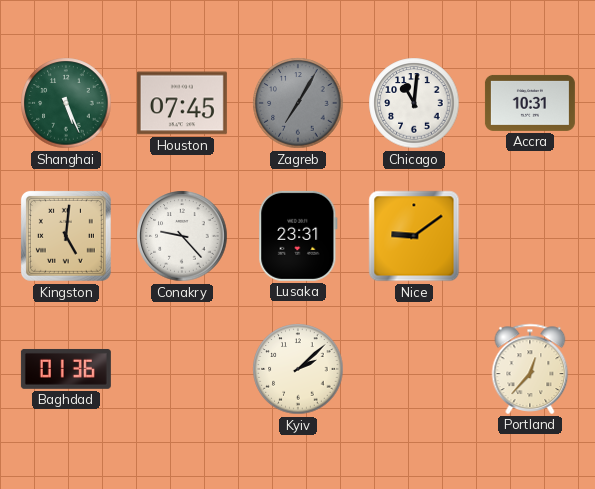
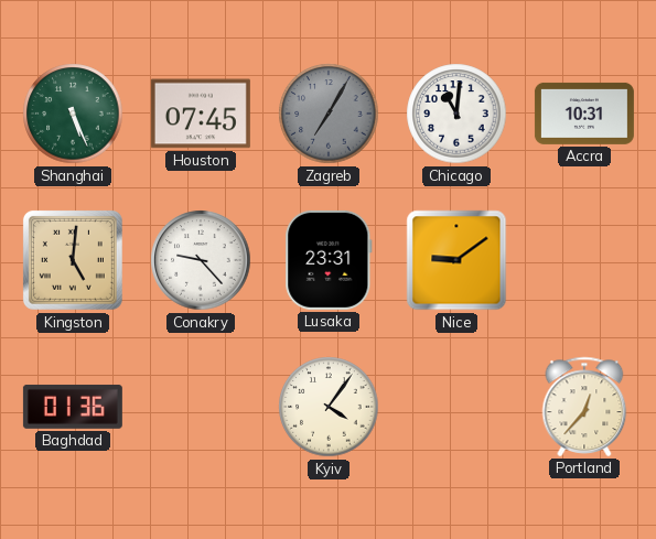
Kyiv: 2:08 -> 4:06 (329, 407)
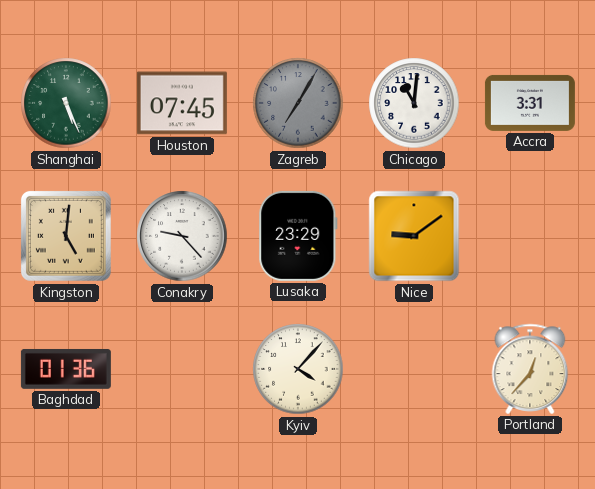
Accra: 10:31 -> 3:31 (530, 103)
Lusaka: 23:31 -> 23:29 (298, 236)
Kyiv: 4:06 -> 4:07 (298, 369)
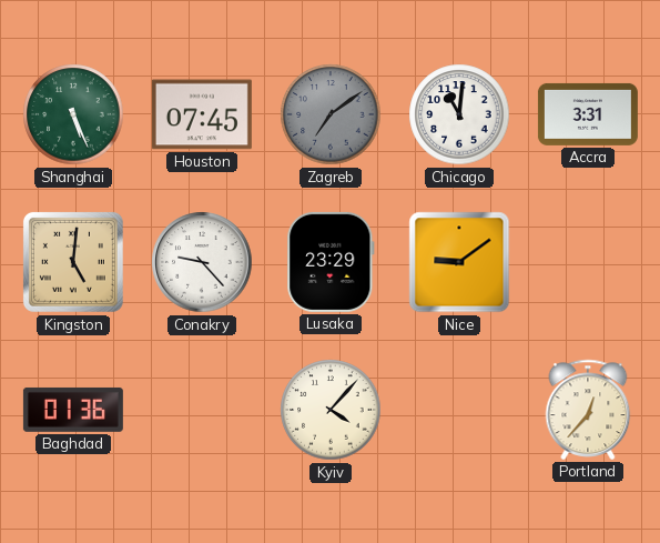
Zagreb: 7:05 -> 7:09 (331, 114)
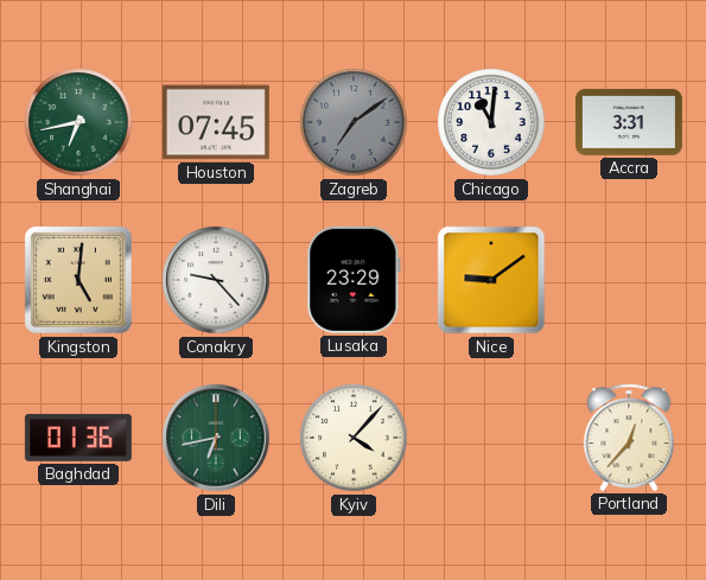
Shanghai: 5:26 -> 6:43 (78, 122)
Dili: none -> 6:43 (216, 438)
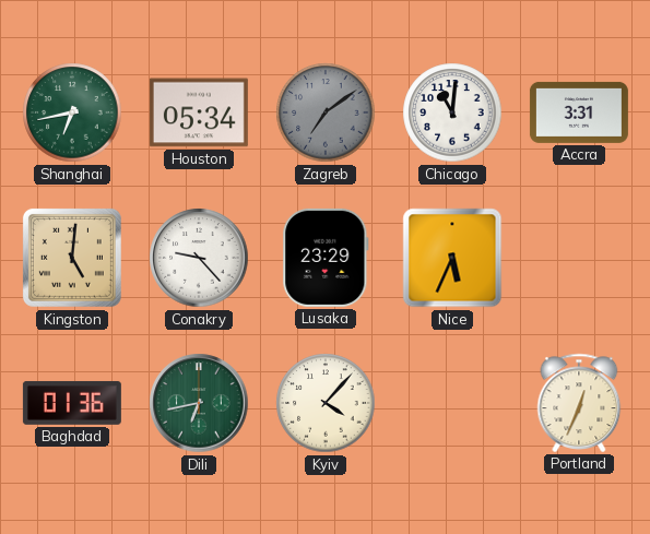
Houston: 07:45 -> 05:34 (199, 112)
Nice: 9:09 -> 5:34 (452, 258)
Portland: 12:37 -> 12:34 (579, 403)
